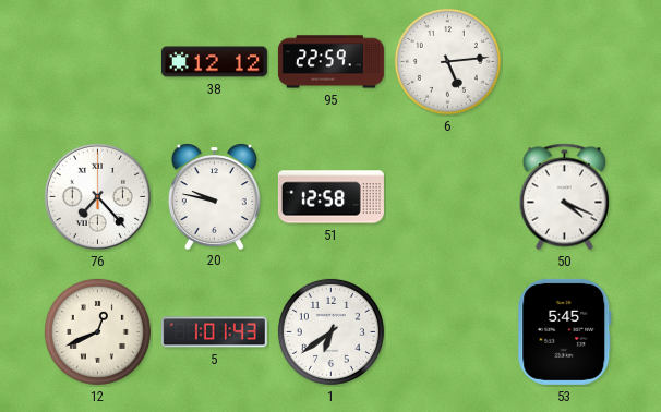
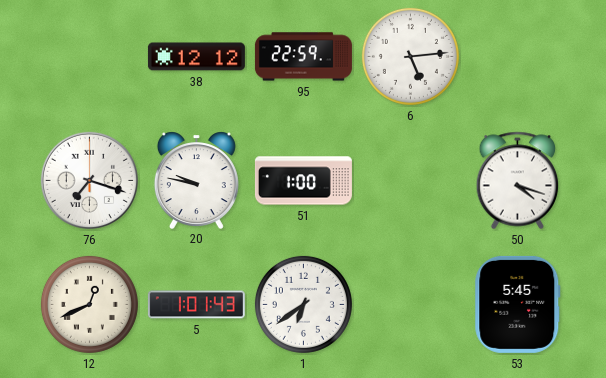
76: 7:23 -> 7:18 (89, 180)
51: 12:58 -> 1:00 (303, 181)
50: 4:19 -> 4:18 (518, 181)
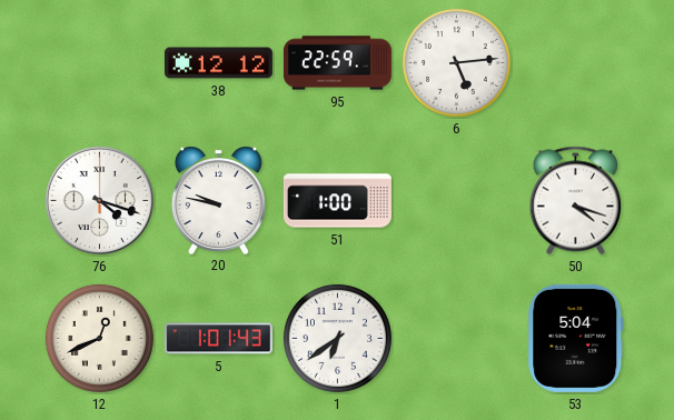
76: 7:18 -> 4:18 (99, 200)
53: 5:45 -> 5:04 (576, 338)
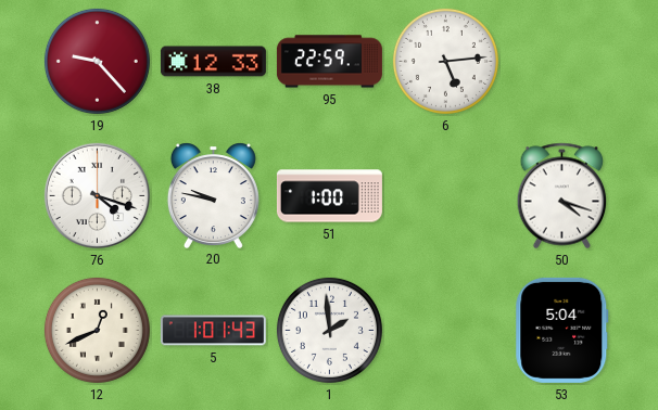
19: none -> 9:23 (97, 61)
38: 12:12 -> 12:33 (213, 62)
1: 6:39 -> 1:59 (329, 330)
